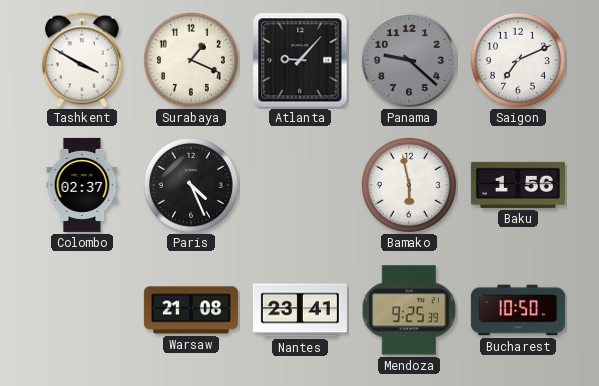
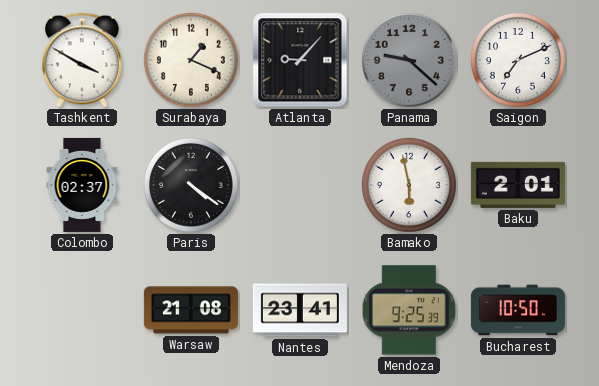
Paris: 4:26 -> 4:21 (191, 185)
Baku: 1:56 -> 2:01 (518, 185)
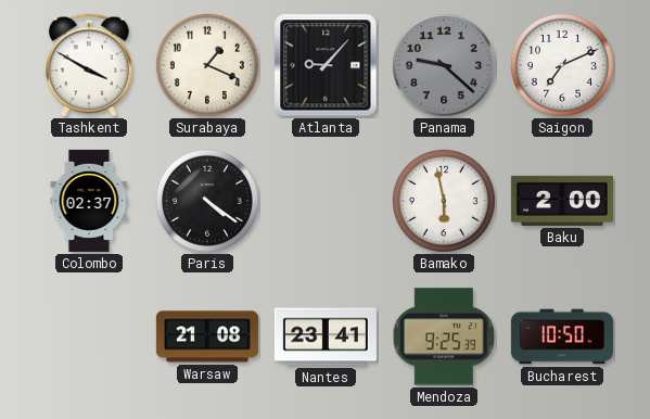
Baku: 2:01 -> 2:00 (562, 201)
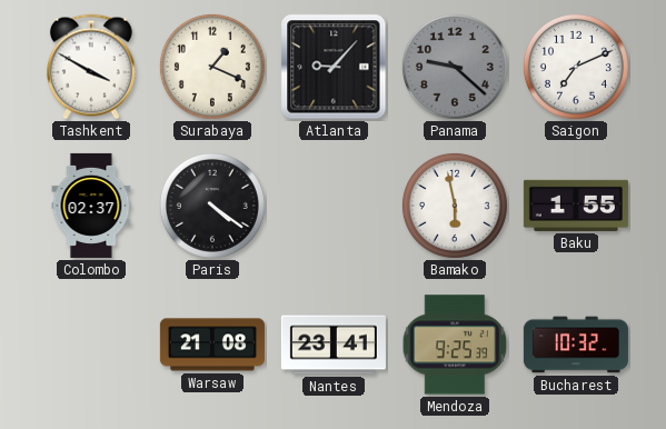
Baku: 2:00 -> 1:55 (576, 206)
Bucharest: 10:50 -> 10:32 (576, 345)
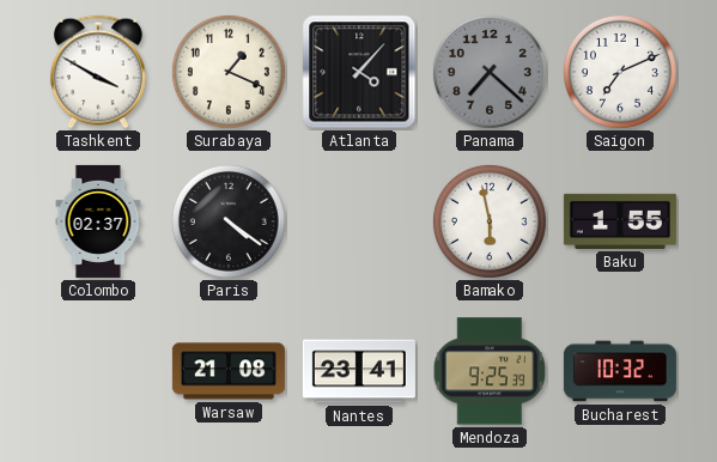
Atlanta: 9:07 -> 4:07 (359, 72)
Panama: 9:22 -> 7:22 (490, 72)
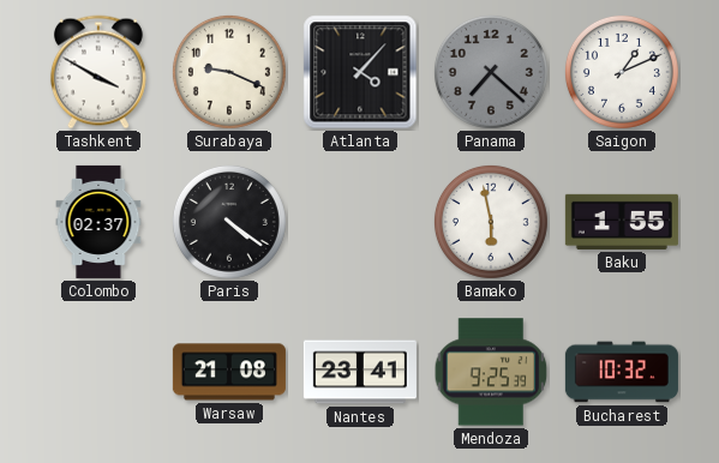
Surabaya: 1:19 -> 9:19 (229, 72)
Saigon: 7:11 -> 1:11 (622, 72)
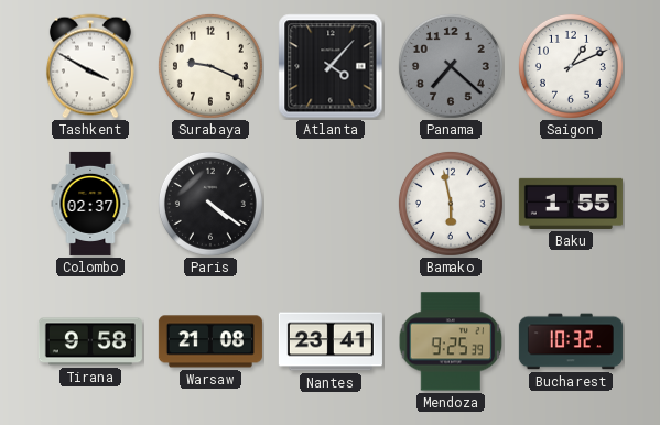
Tirana: none -> 9:58 (90, 341)
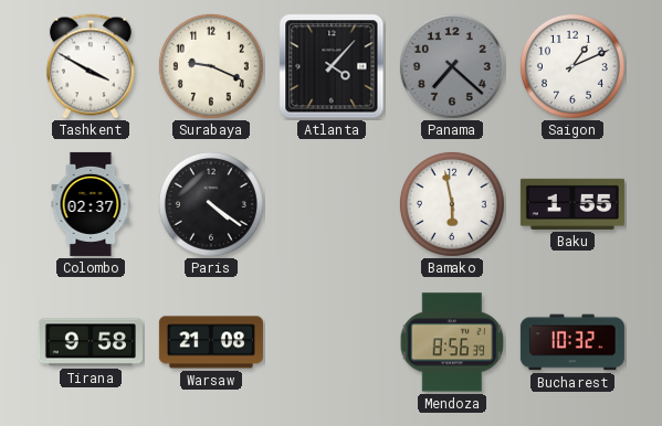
Nantes: 23:41 -> none (331, 341)
Mendoza: 9:25 -> 8:56 (452, 342)
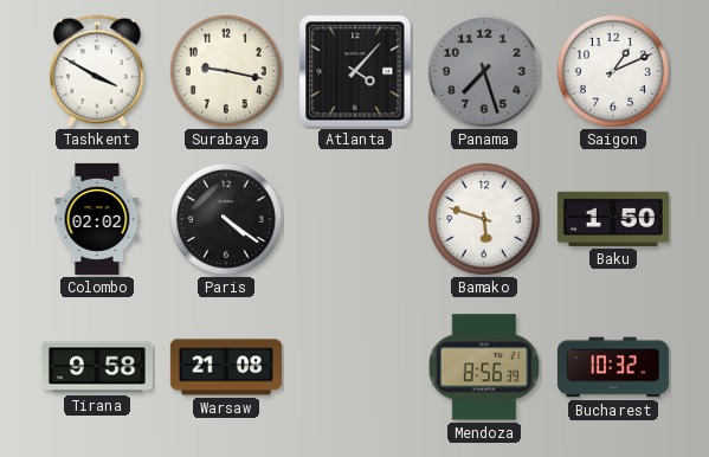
Surabaya: 9:19 -> 9:17 (226, 71)
Panama: 7:22 -> 7:27 (484, 71)
Colombo: 02:37 -> 02:02 (97, 219)
Bamako: 5:58 -> 5:48 (484, 219)
Baku: 1:55 -> 1:50 (613, 219)
